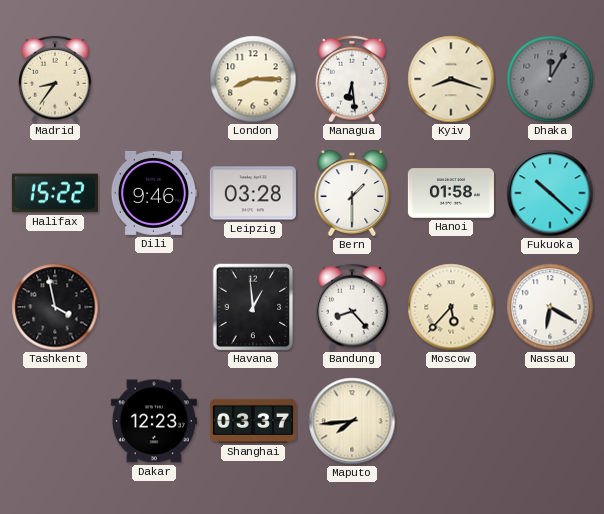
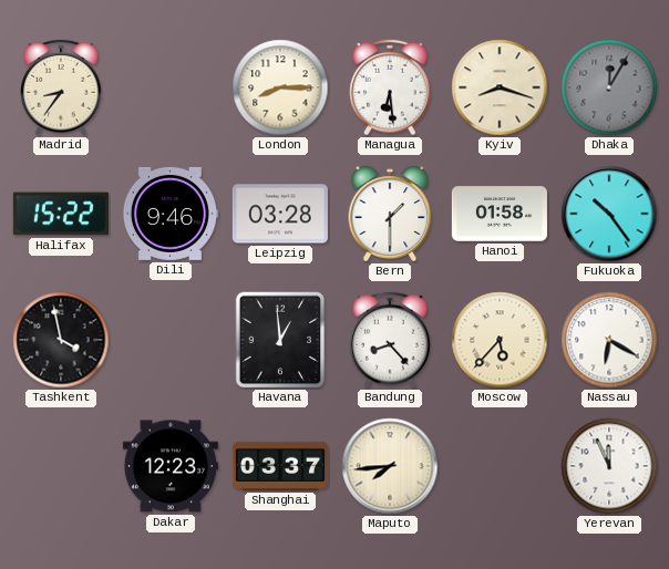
Fukuoka: 10:22 -> 10:24 (609, 214)
Yerevan: none -> 11:56 (609, 466)
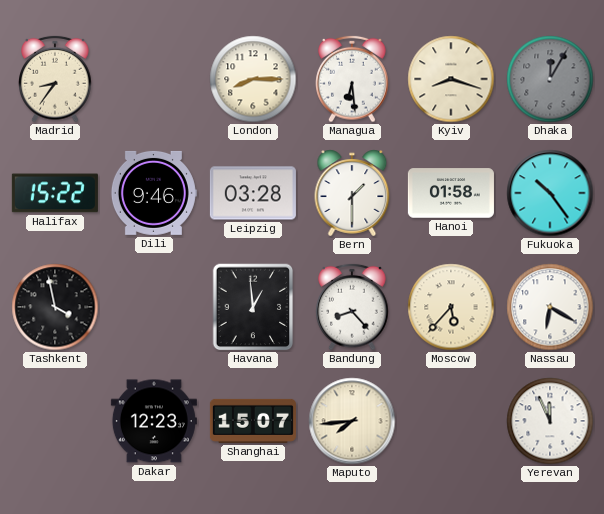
Shanghai: 03:37 -> 15:07 (253, 421)
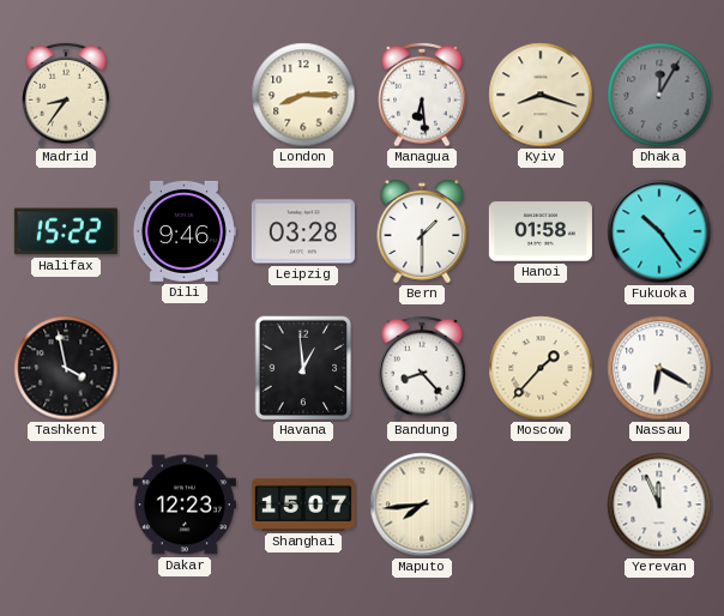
Moscow: 5:37 -> 1:37 (541, 368)
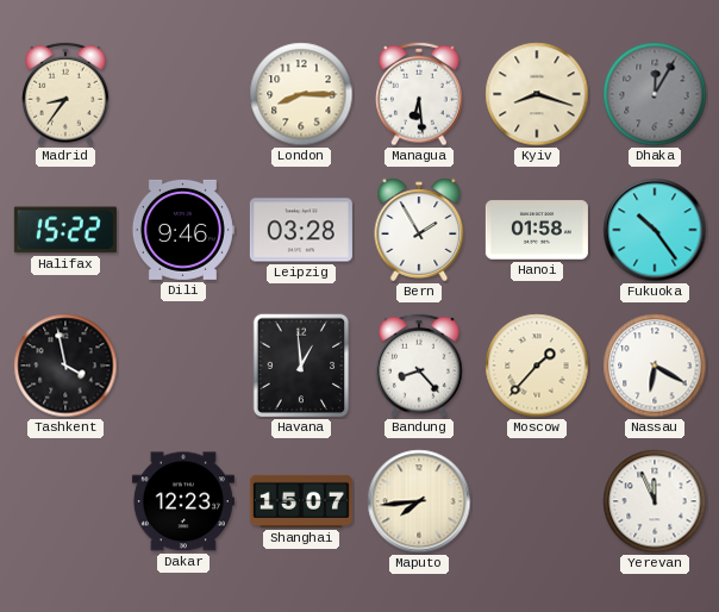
Bern: 1:30 -> 1:55 (419, 230)
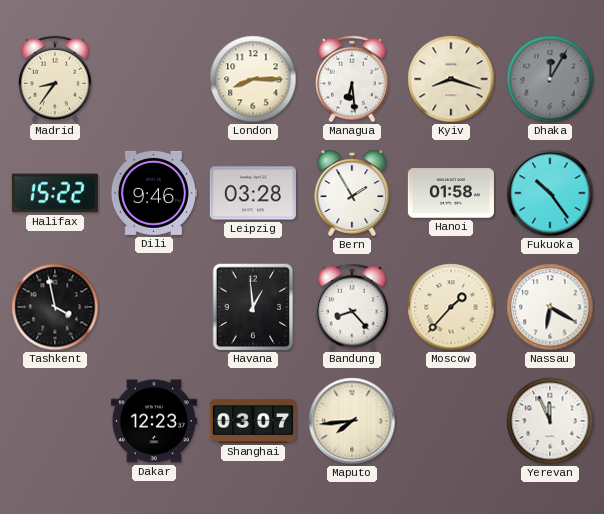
Shanghai: 15:07 -> 03:07 (253, 421)
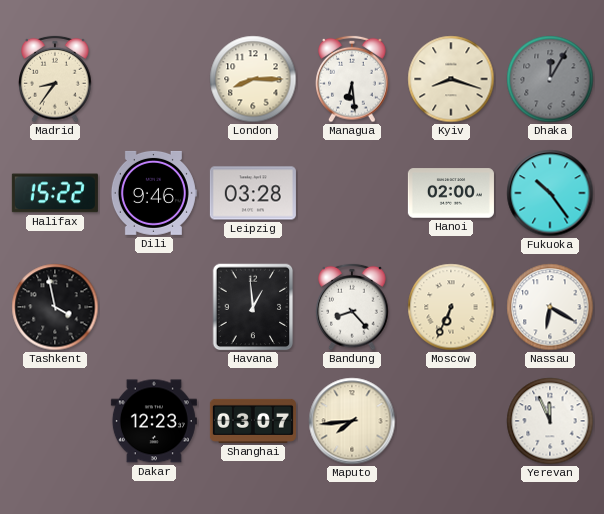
Bern: 1:55 -> none (352, 193)
Hanoi: 01:58 -> 02:00 (451, 193)
Moscow: 1:37 -> 6:34 (451, 307)
